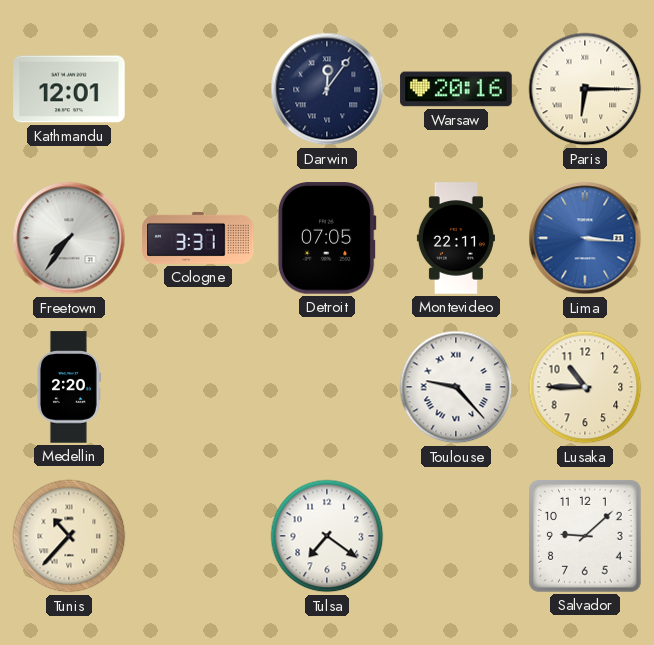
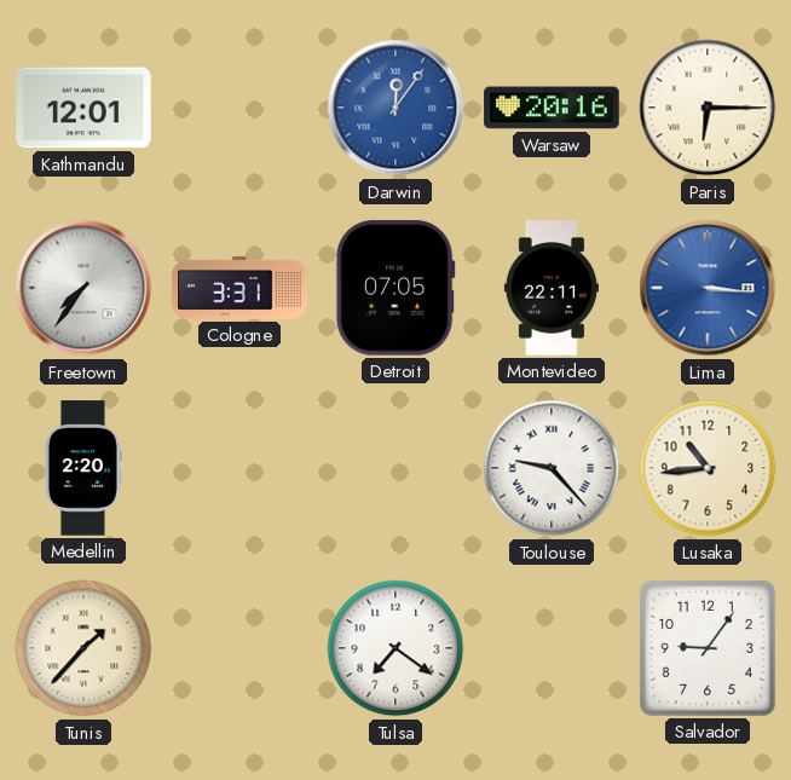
Darwin dial: navy -> blue (395, 108)
Lusaka: 10:45 -> 10:44 (708, 468)
Tunis: 10:37 -> 1:37 (83, 648)
Salvador: 9:08 -> 9:06 (709, 649)
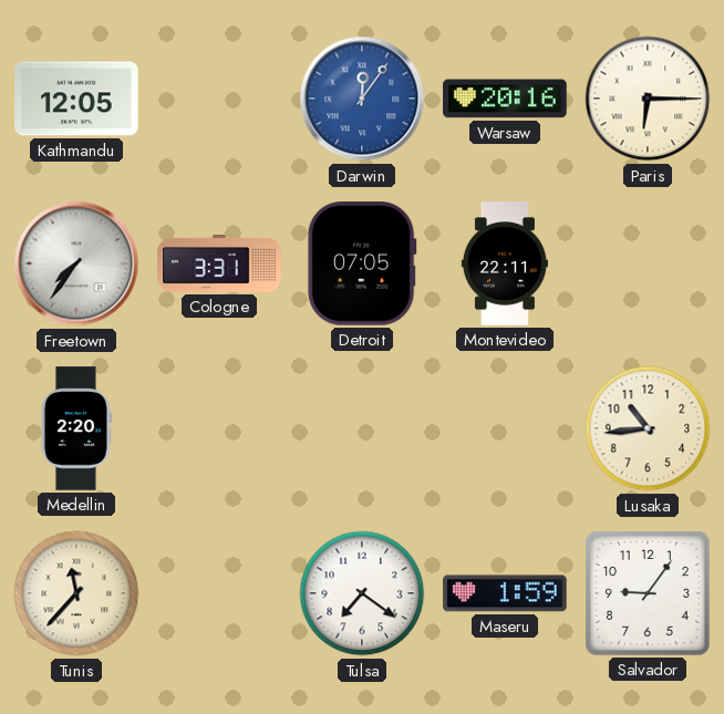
Kathmandu: 12:01 -> 12:05 (76, 99)
Lima: 3:16 -> none (708, 288)
Toulouse: 9:23 -> none (552, 468)
Tunis: 1:37 -> 11:37 (76, 593)
Maseru: none -> 1:59 (505, 593)
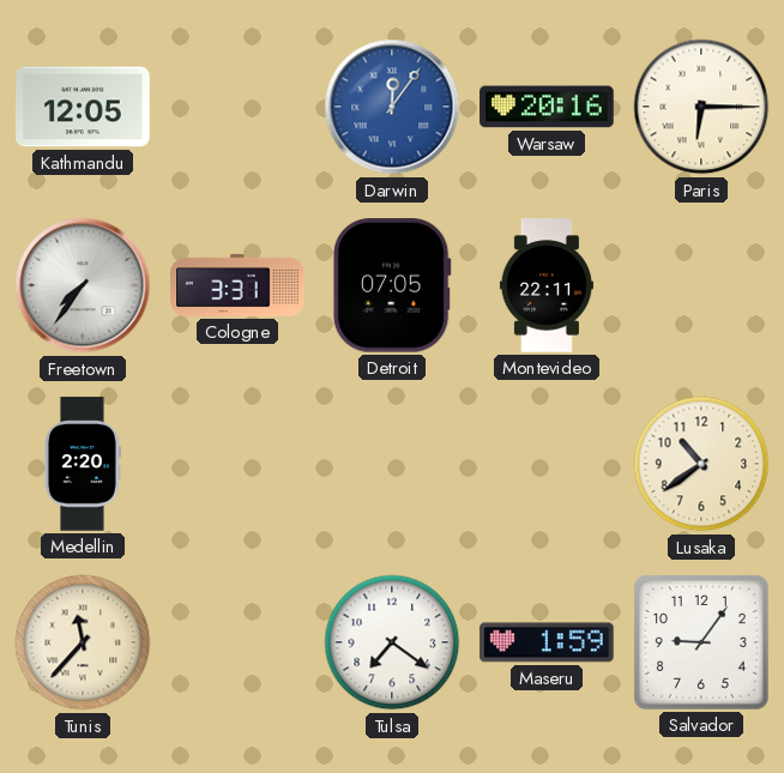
Lusaka: 10:44 -> 10:39 (701, 464)
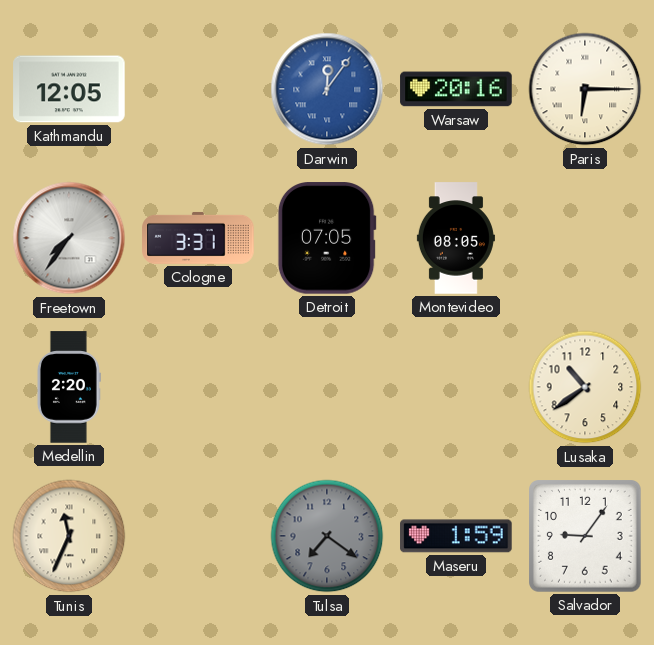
Montevideo: 22:11 -> 08:05 (456, 238)
Tunis: 11:37 -> 11:34 (69, 536)
Tulsa dial: white -> grey (327, 536)
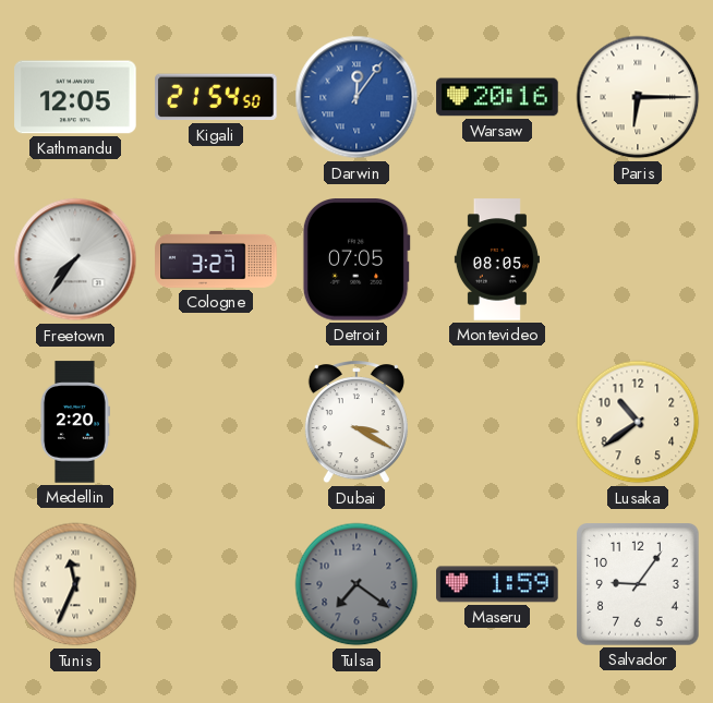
Kigali: none -> 21:54 (216, 97)
Cologne: 3:31 -> 3:27 (216, 259)
Dubai: none -> 3:20 (356, 423)
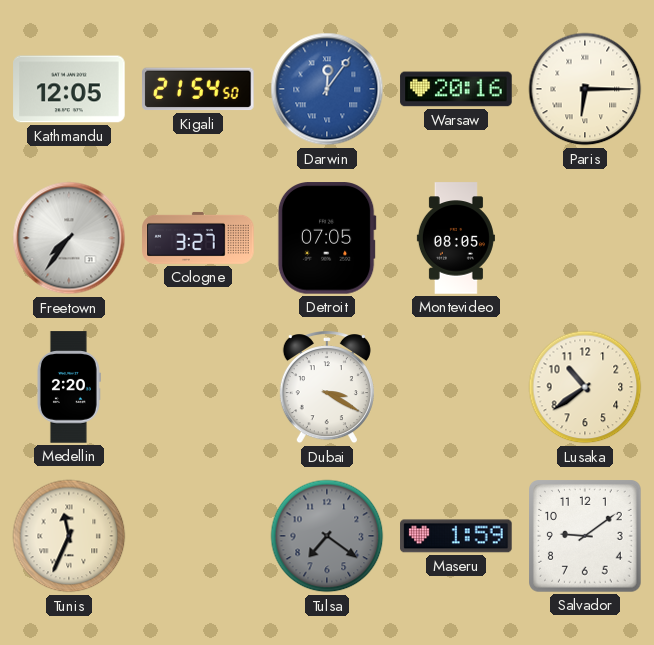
Salvador: 9:06 -> 9:09 (586, 537)
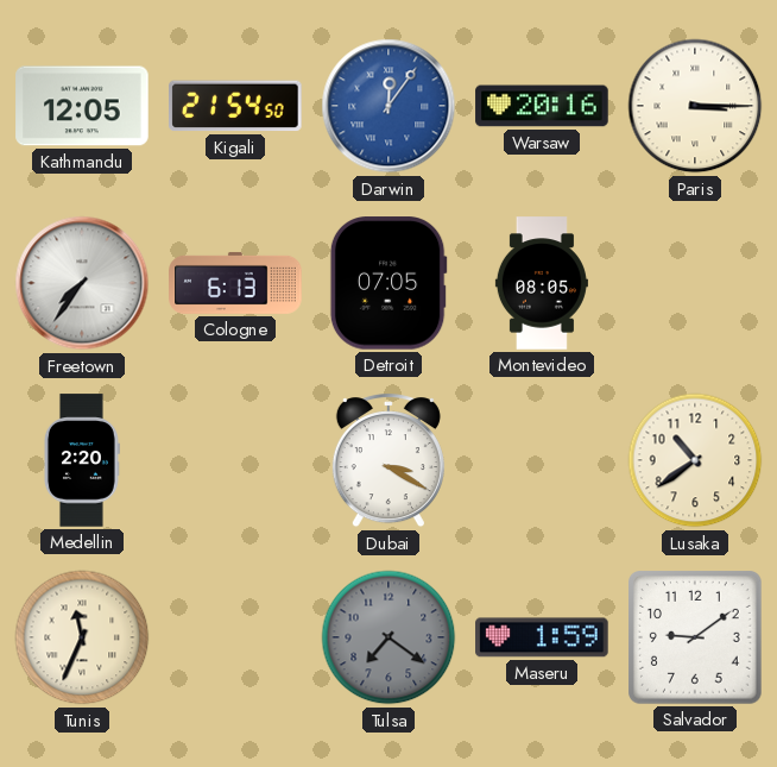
Paris: 6:15 -> 3:15 (695, 106)
Cologne: 3:27 -> 6:13 (235, 283)
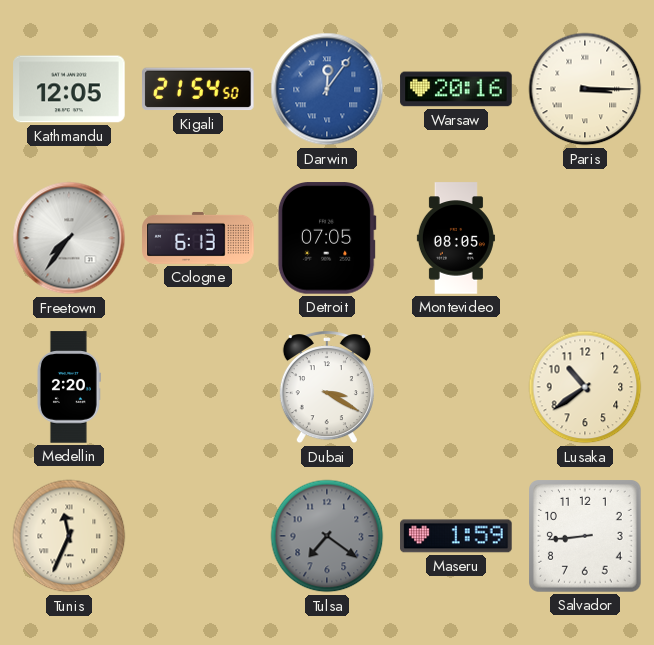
Salvador: 9:09 -> 8:44 (586, 537)
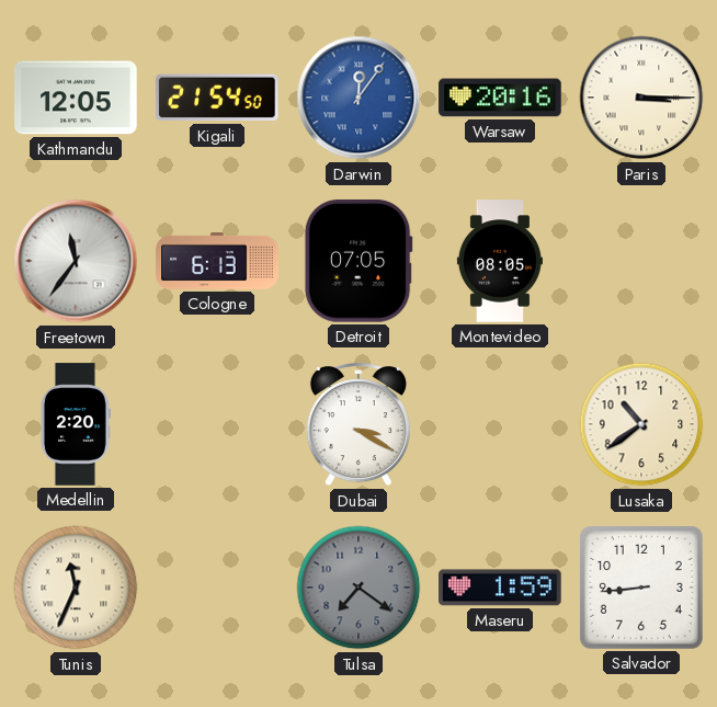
Freetown: 7:36 -> 11:36 (76, 261)
